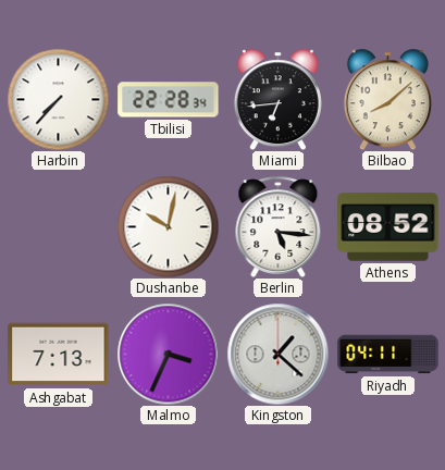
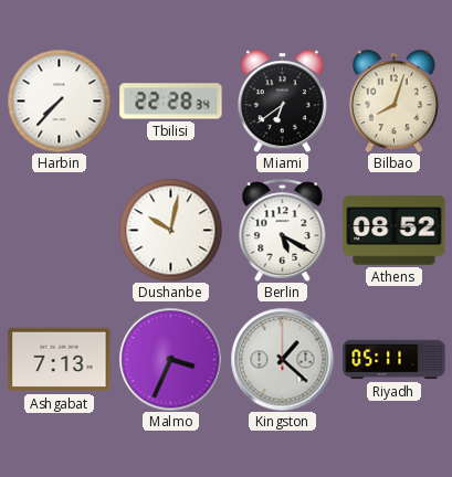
Miami: 6:44 -> 6:39 (282, 100)
Bilbao: 8:08 -> 8:03 (393, 100)
Berlin: 5:16 -> 5:20 (283, 230)
Riyadh: 04:11 -> 05:11 (395, 360)
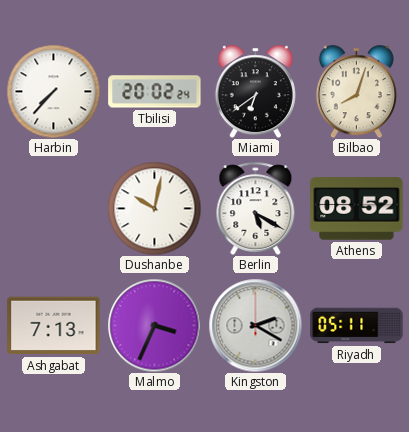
Tbilisi: 22:28 -> 20:02 (155, 92)
Kingston: 1:22 -> 2:20 (255, 325)
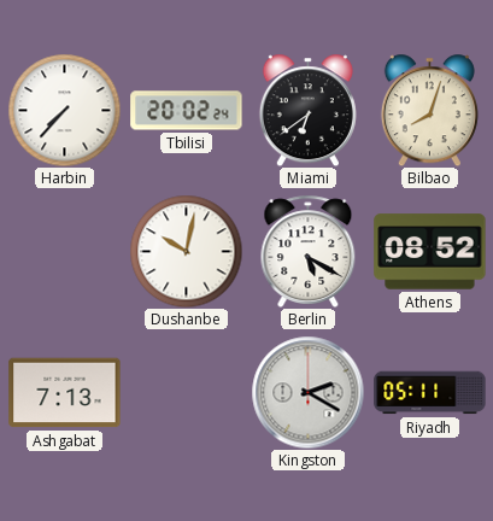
Malmo: 3:34 -> none (154, 325)
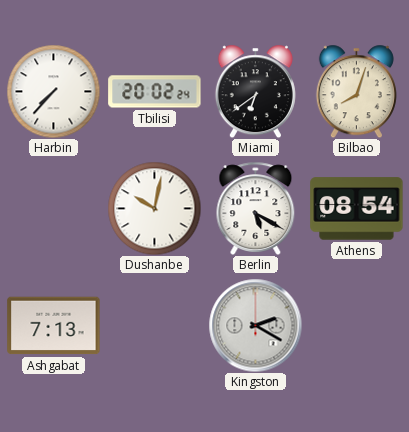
Athens: 08:52 -> 08:54 (357, 209)
Riyadh: 05:11 -> none (430, 393)
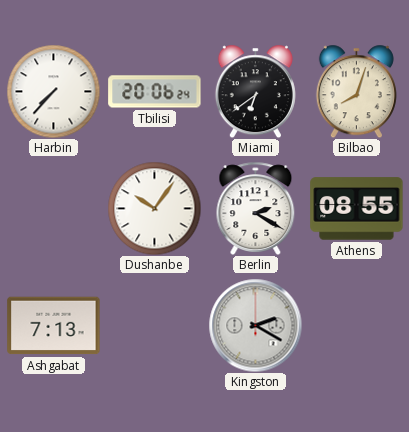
Tbilisi: 20:02 -> 20:06 (155, 92)
Dushanbe: 10:02 -> 10:06 (154, 208)
Berlin: 5:20 -> 2:20 (256, 208)
Athens: 08:54 -> 08:55 (357, 209)
